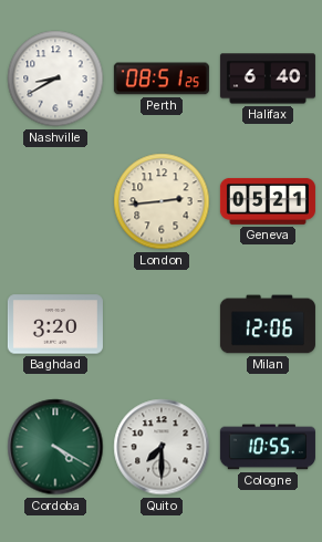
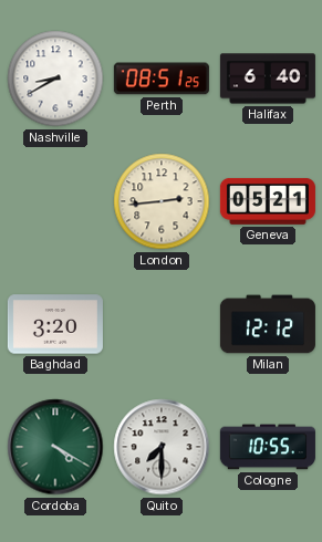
Milan: 12:06 -> 12:12 (268, 324)
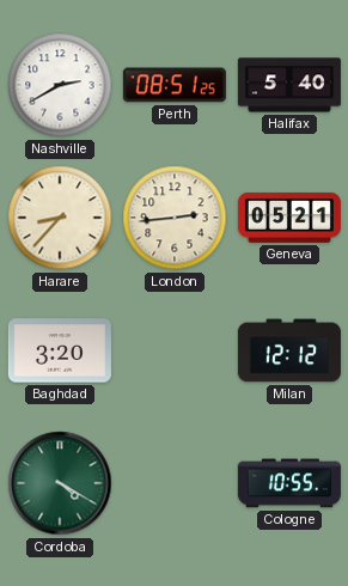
Nashville: 8:40 -> 2:40 (60, 85)
Halifax: 6:40 -> 5:40 (289, 85)
Harare: none -> 8:37 (60, 218)
Quito: 7:30 -> none (162, 447)
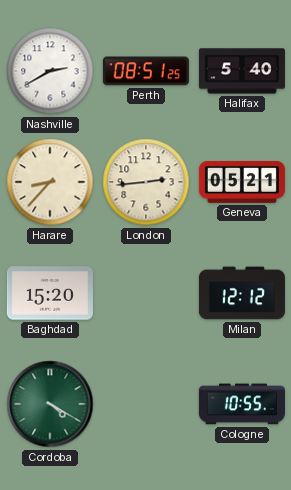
Baghdad: 3:20 -> 15:20 (50, 293)
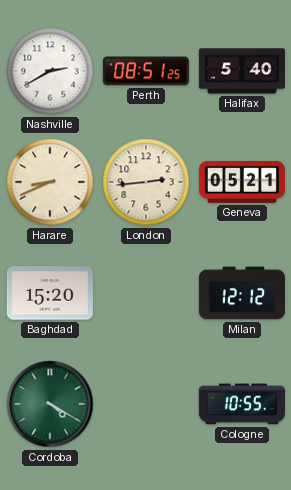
Harare: 8:37 -> 8:41 (50, 182)
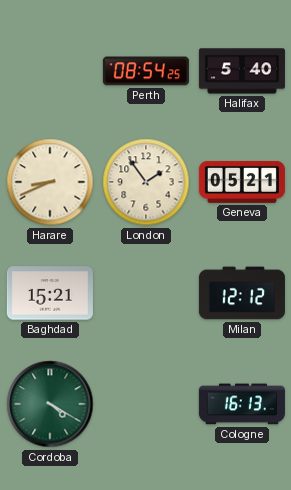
Nashville: 2:40 -> none (50, 71)
Perth: 08:51 -> 08:54 (146, 71)
London: 2:44 -> 1:54 (146, 182)
Baghdad: 15:20 -> 15:21 (50, 293)
Cologne: 10:55 -> 16:13 (242, 404)
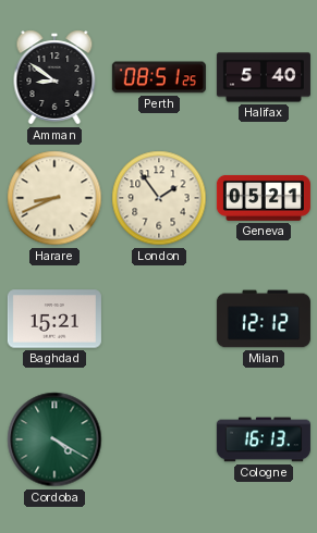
Amman: none -> 8:51 (54, 77)
Perth: 08:54 -> 08:51 (159, 77)
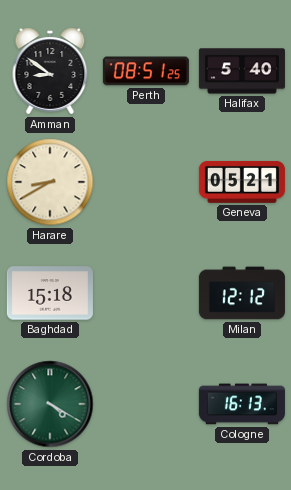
Harare: 8:41 -> 8:40 (50, 182)
London: 1:54 -> none (159, 198)
Baghdad: 15:21 -> 15:18 (50, 293)
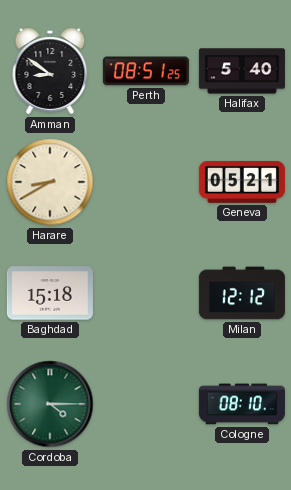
Cordoba: 4:20 -> 4:15 (50, 404)
Cologne: 16:13 -> 08:10 (242, 404)
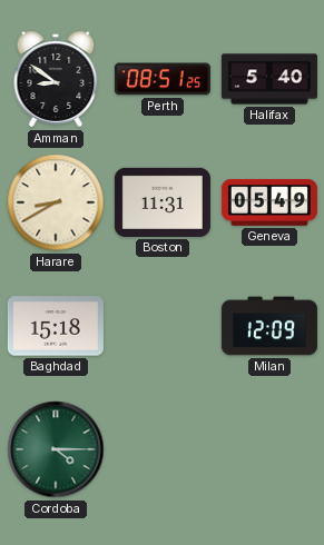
Boston: none -> 11:31 (163, 202)
Geneva: 05:21 -> 05:49 (269, 202)
Milan: 12:12 -> 12:09 (269, 326)
Cologne: 08:10 -> none (242, 404)
